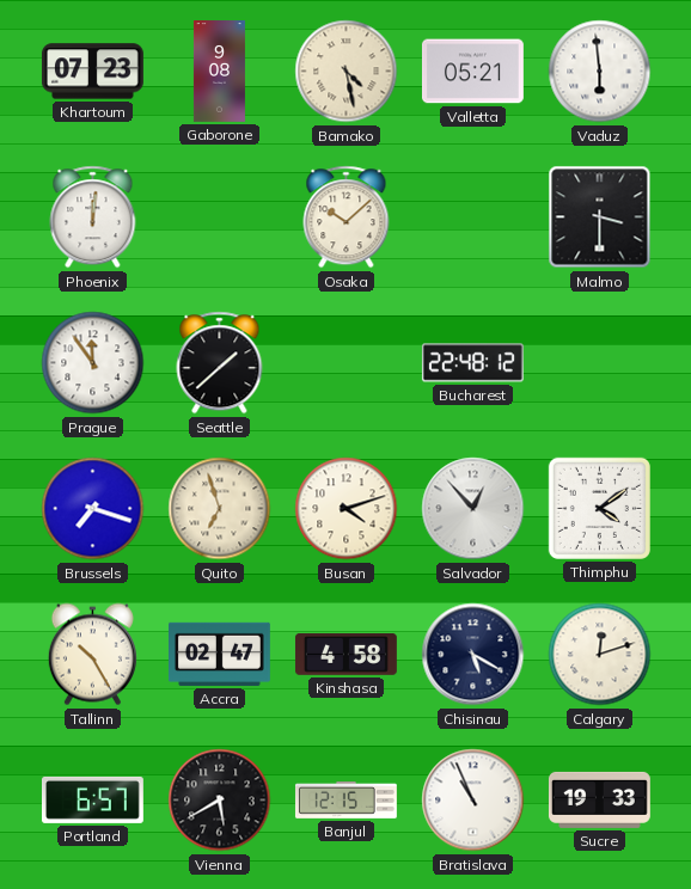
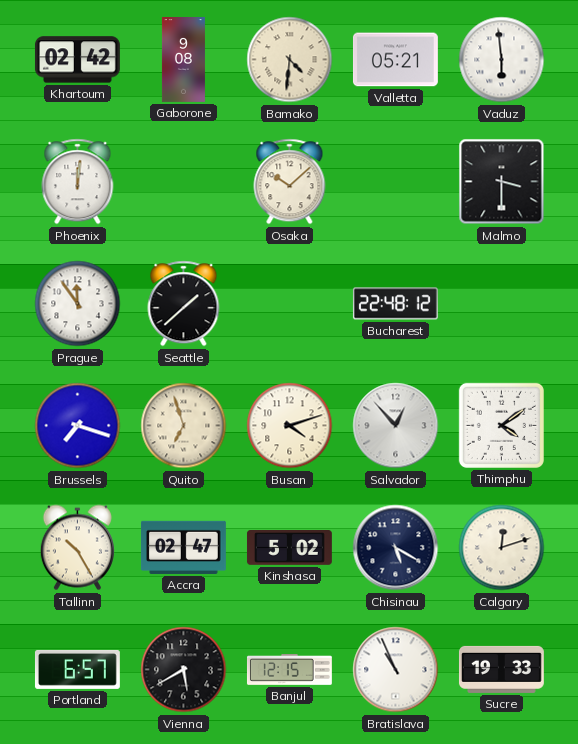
Khartoum: 07:23 -> 02:42 (77, 60)
Bamako: 4:28 -> 4:31 (290, 60)
Kinshasa: 4:58 -> 5:02 (290, 548)
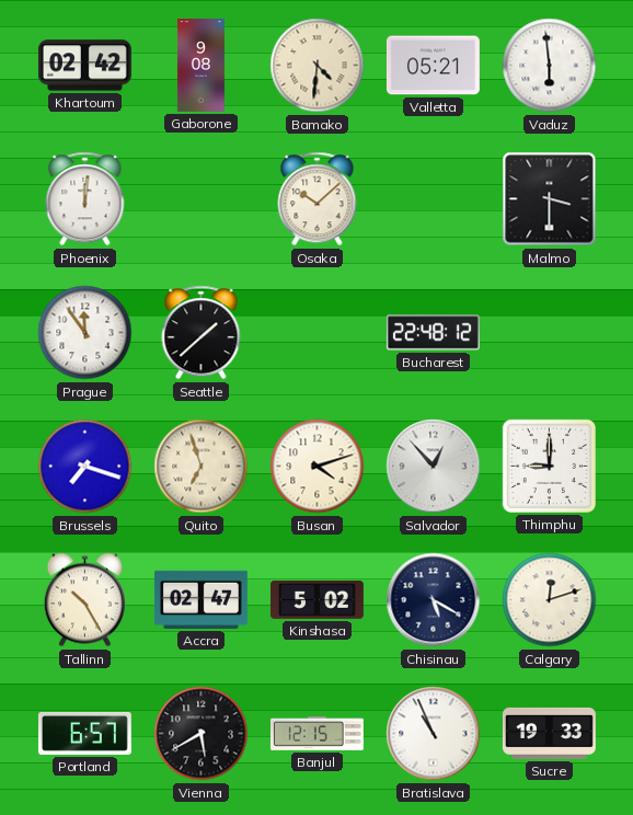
Thimphu: 4:09 -> 9:00 (549, 466)
